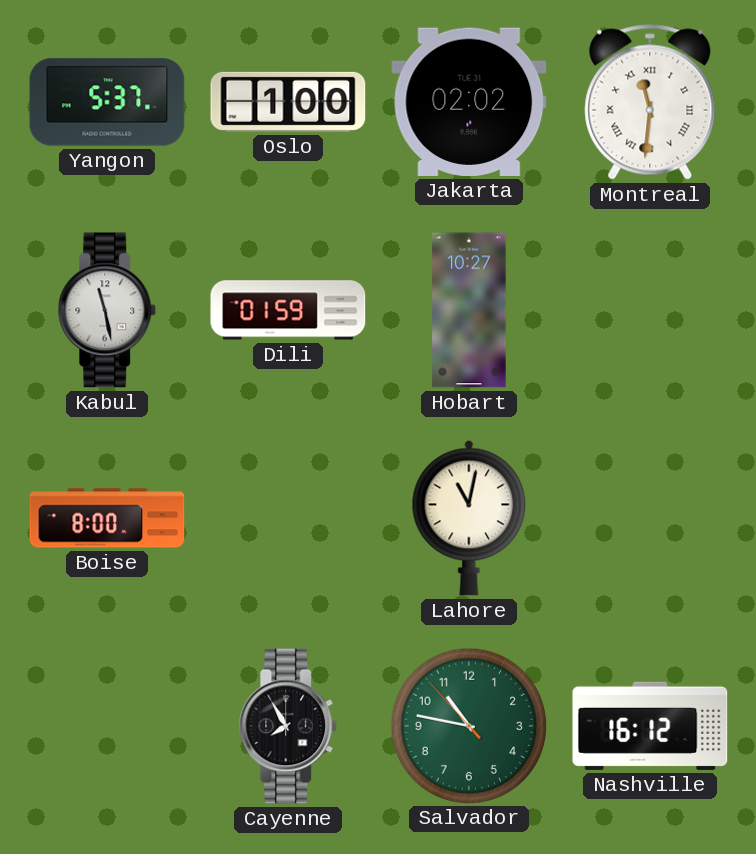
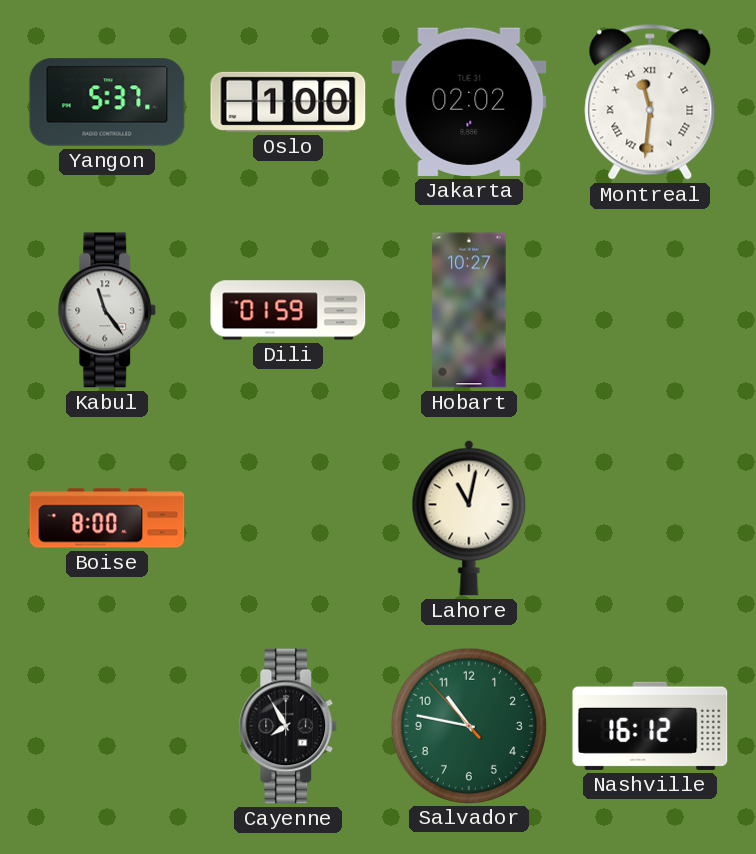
Kabul: 11:28 -> 11:24 (107, 310)
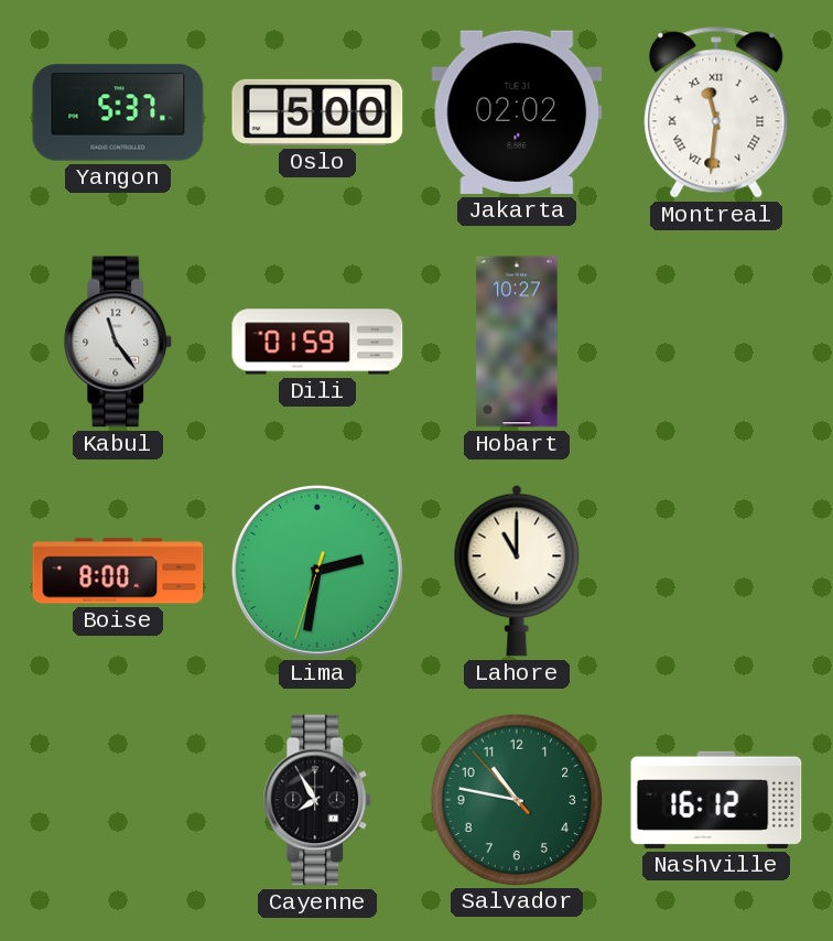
Oslo: 1:00 -> 5:00 (317, 112)
Lima: none -> 2:31 (317, 571)
Lahore: 11:02 -> 11:00 (517, 571)
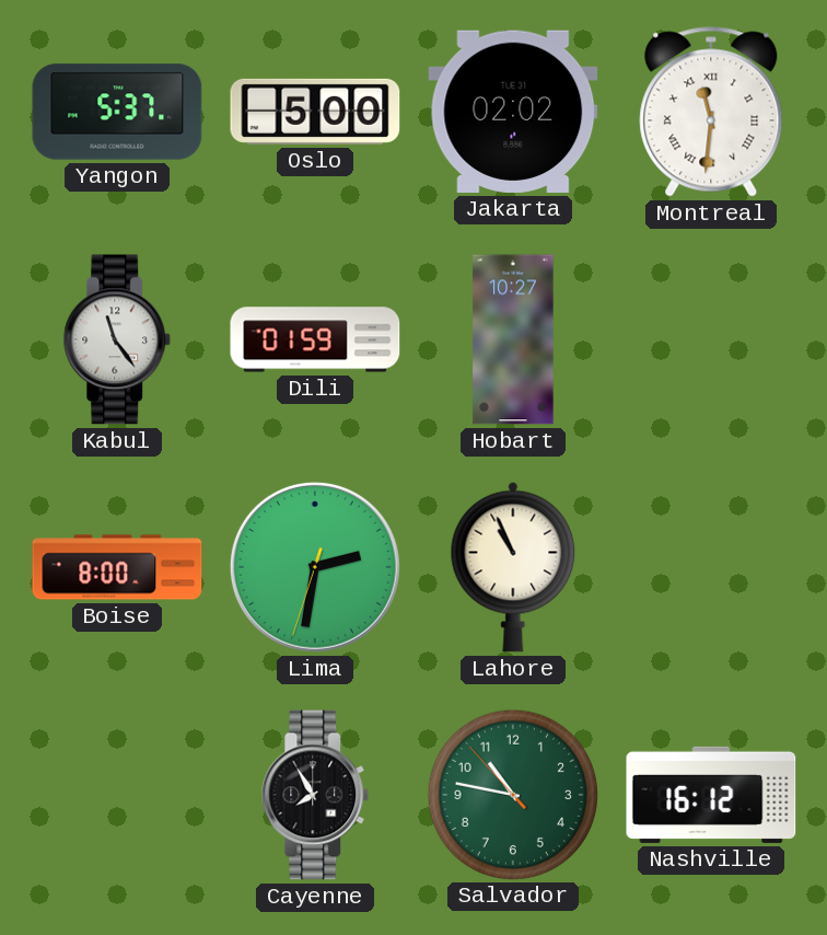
Lahore: 11:00 -> 10:56 (513, 567)
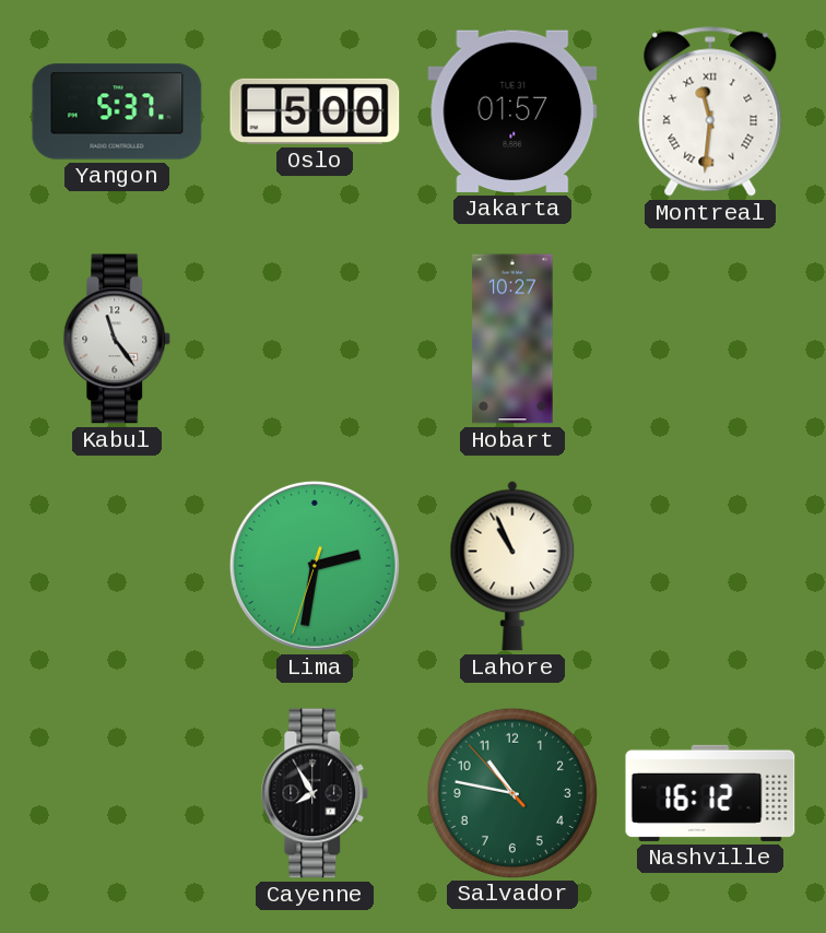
Jakarta: 02:02 -> 01:57 (512, 111)
Dili: 01:59 -> none (315, 339)
Boise: 8:00 -> none (117, 567)
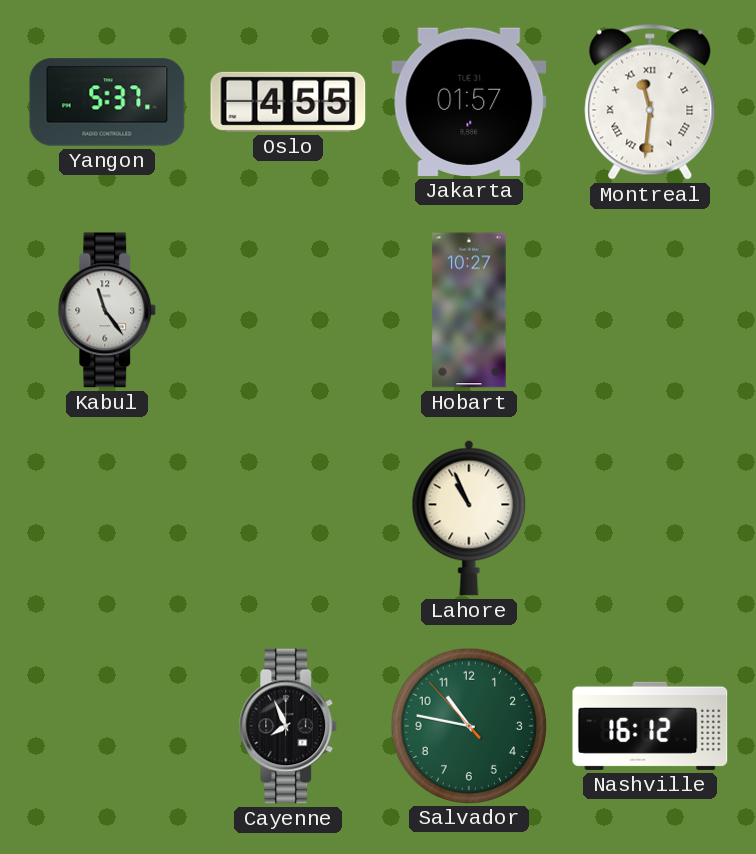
Oslo: 5:00 -> 4:55 (288, 102)
Lima: 2:31 -> none (315, 566)
Cayenne: 7:55 -> 7:56 (288, 726)
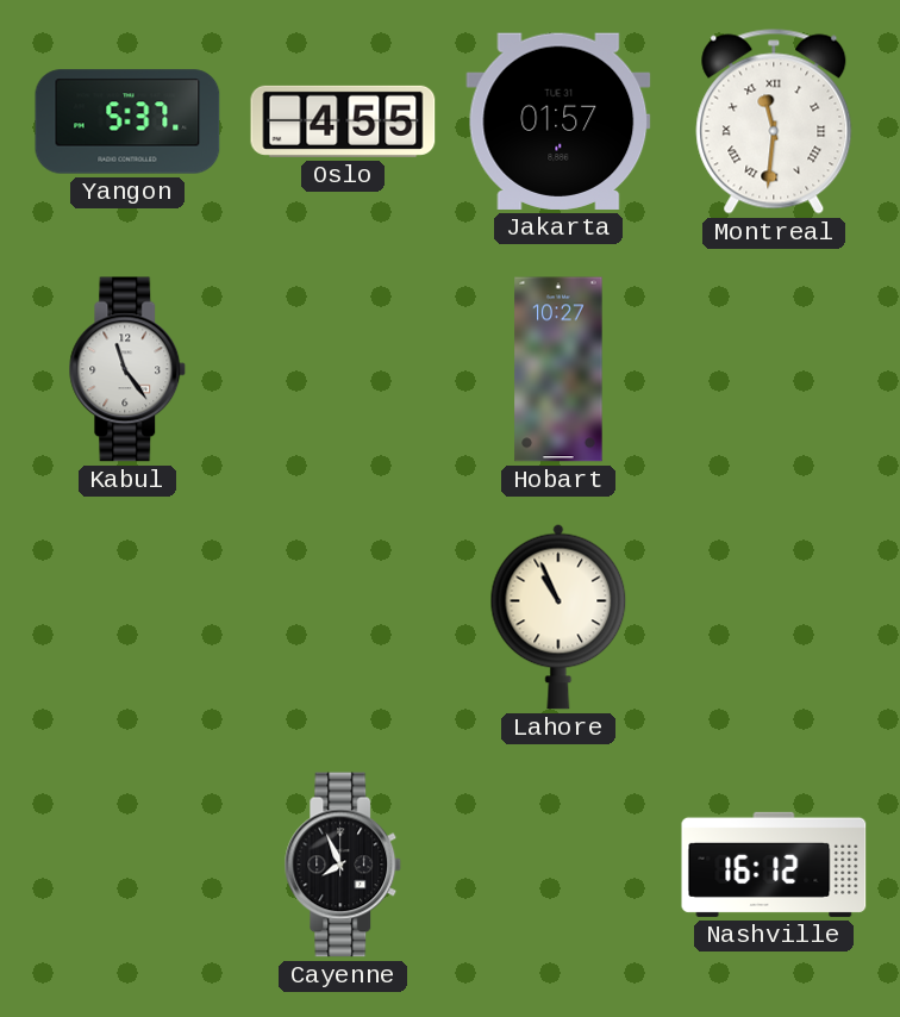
Salvador: 10:46 -> none (468, 725)
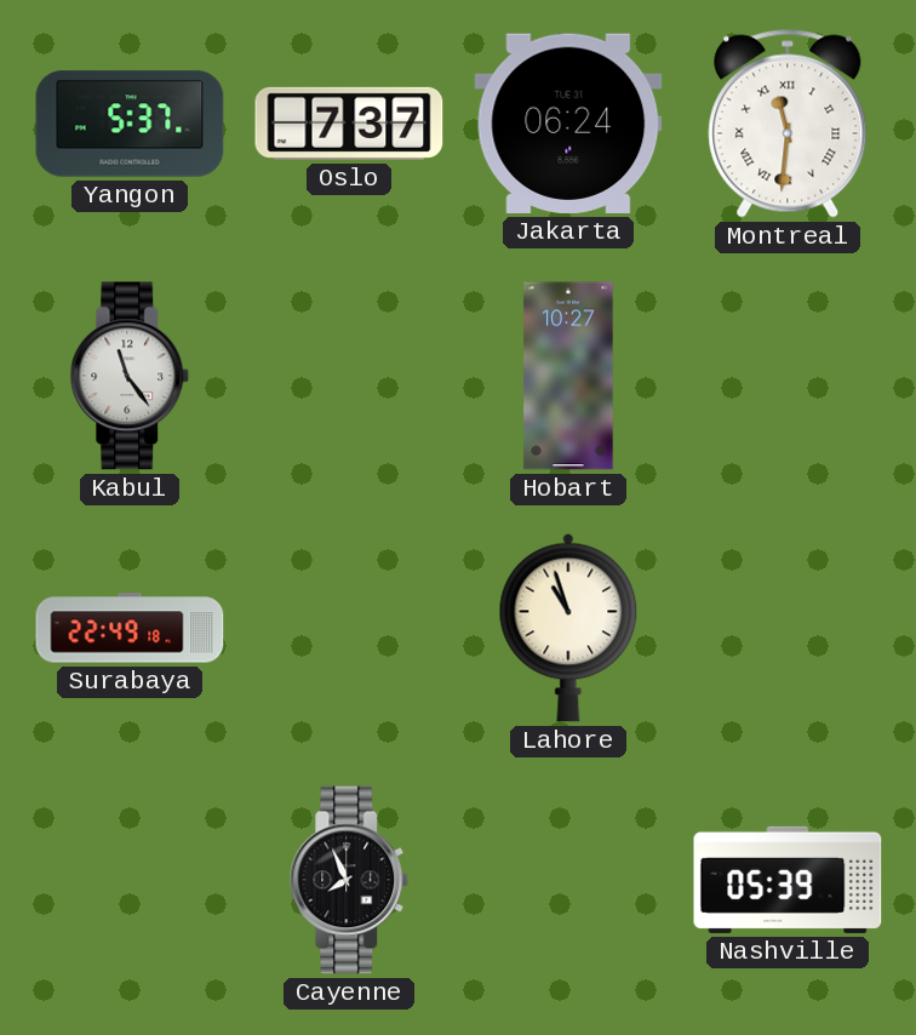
Oslo: 4:55 -> 7:37 (349, 124)
Jakarta: 01:57 -> 06:24 (568, 124)
Surabaya: none -> 22:49 (130, 628)
Lahore: 10:56 -> 10:57 (568, 628)
Nashville: 16:12 -> 05:39 (788, 880)
